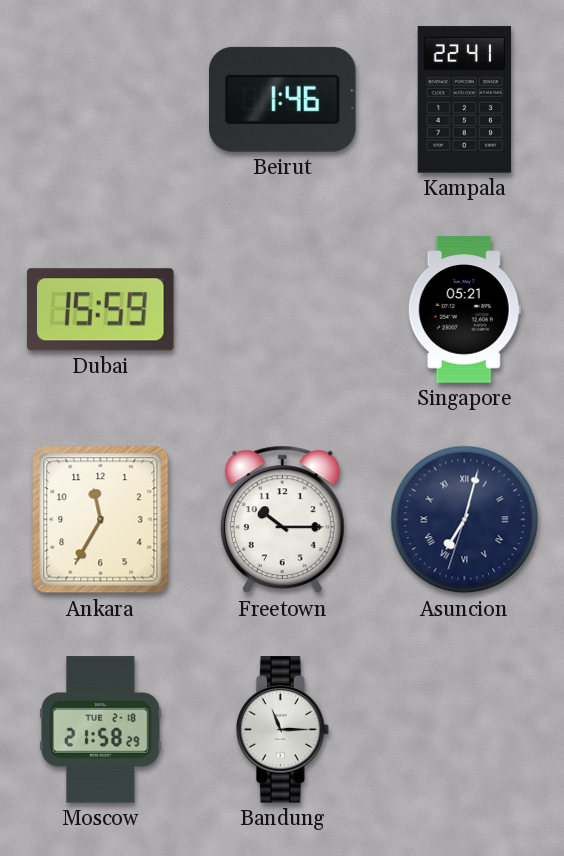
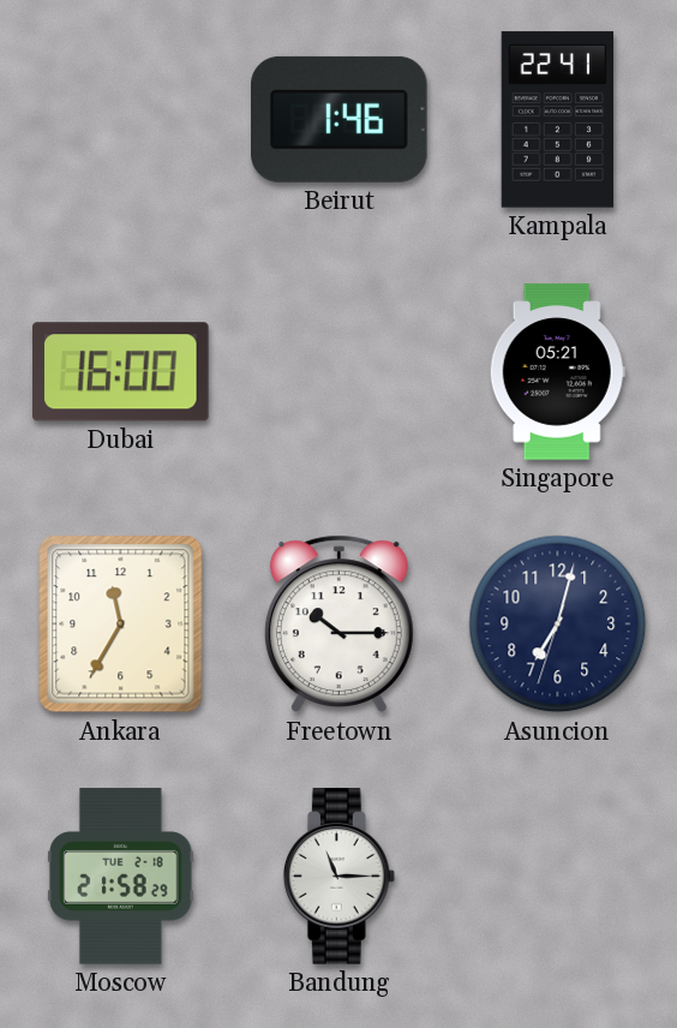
Dubai: 15:59 -> 16:00 (121, 372)
Asuncion numerals: Roman -> Arabic (558, 624)
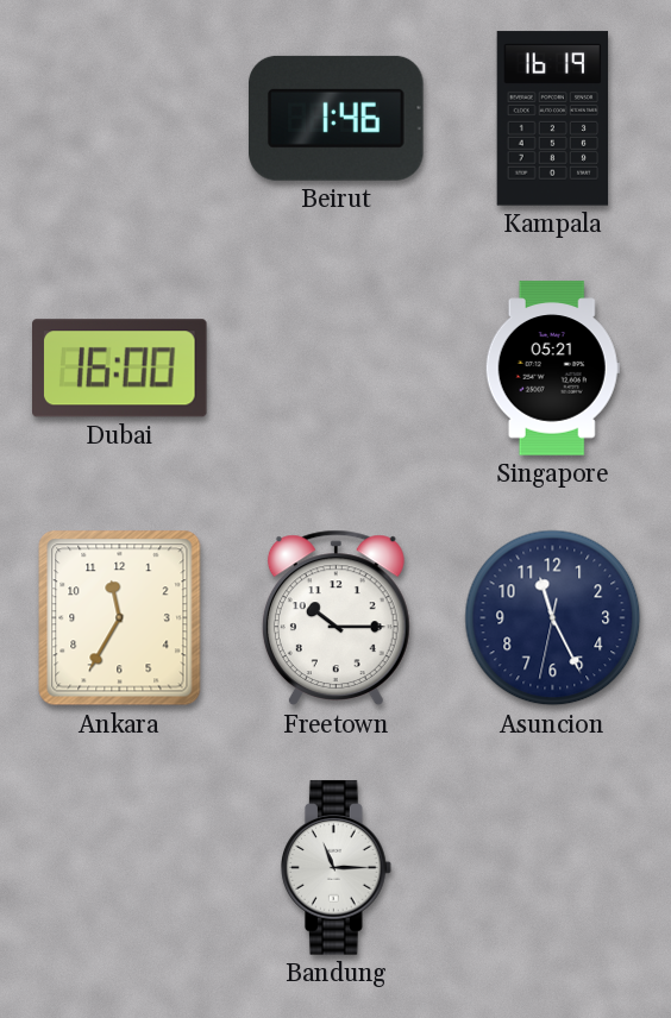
Kampala: 22:41 -> 16:19 (553, 119)
Asuncion: 7:02 -> 11:25 (553, 618)
Moscow: 21:58 -> none (121, 877)
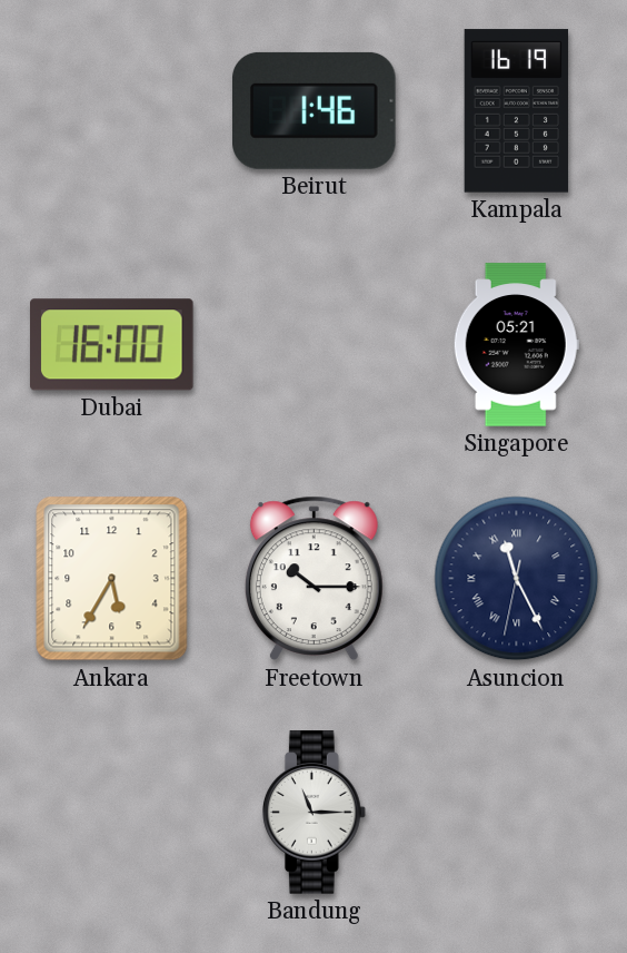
Ankara: 11:35 -> 5:35 (112, 579)
Asuncion numerals: Arabic -> Roman (517, 579)
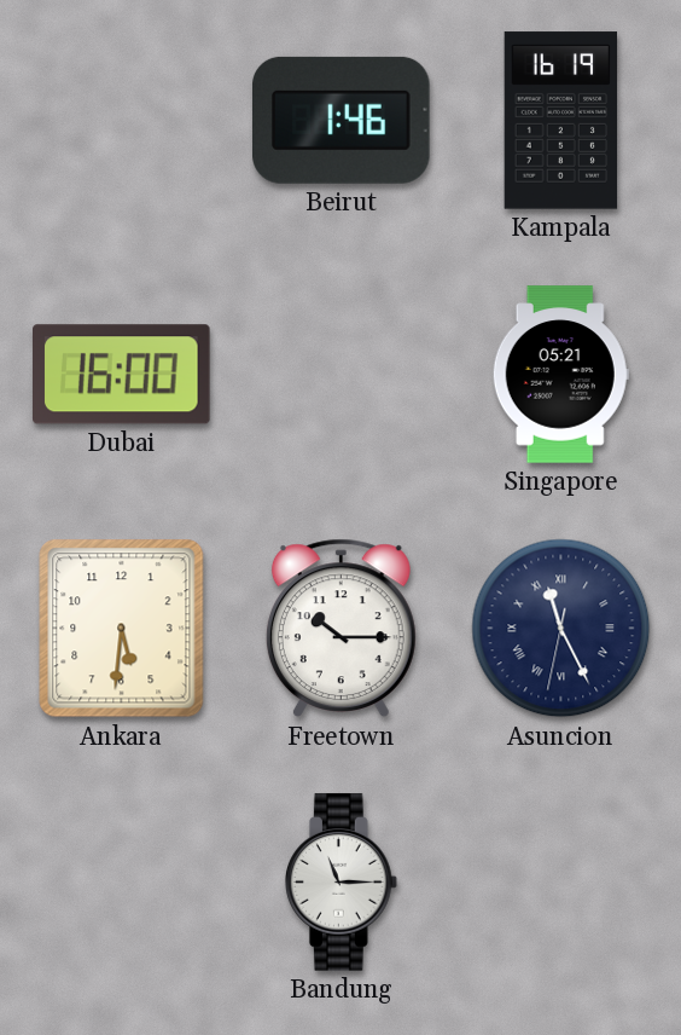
Ankara: 5:35 -> 5:31 (122, 629)
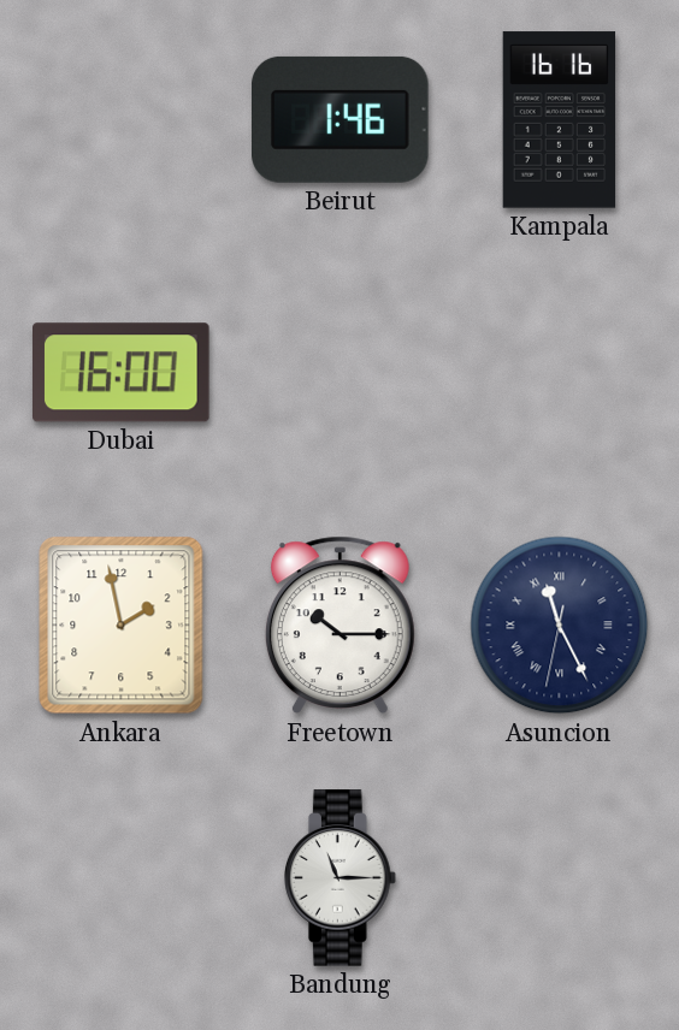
Kampala: 16:19 -> 16:16 (560, 120)
Singapore: 05:21 -> none (560, 375)
Ankara: 5:31 -> 1:58 (122, 626)
